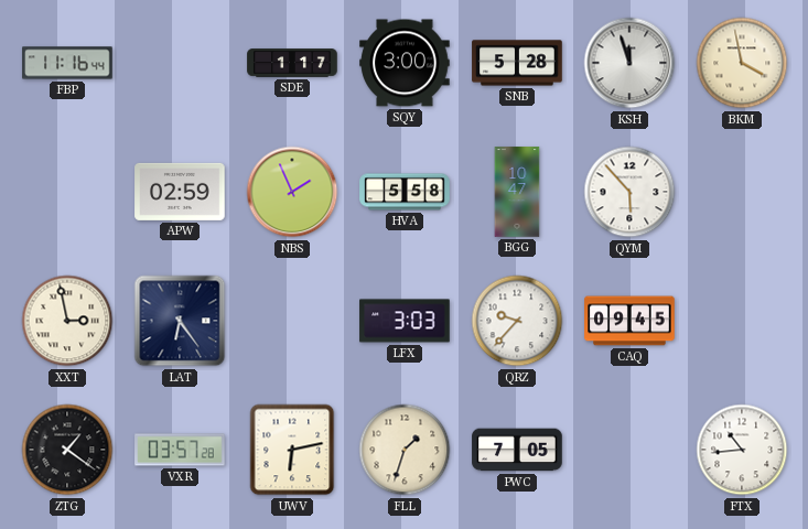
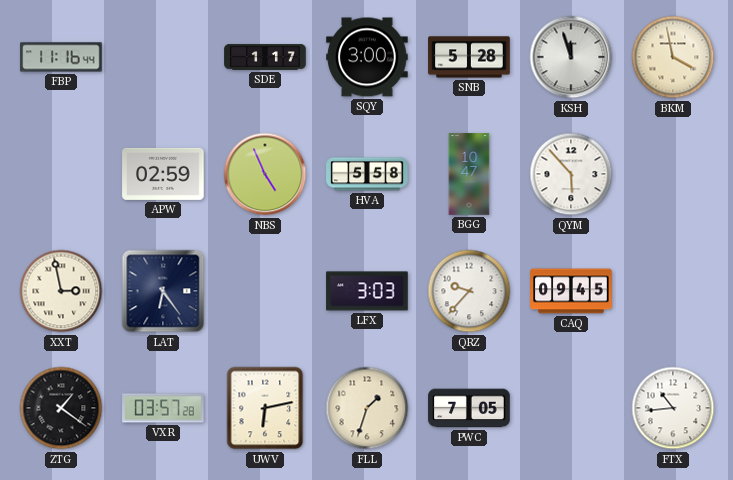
NBS: 1:56 -> 4:56 (265, 174)
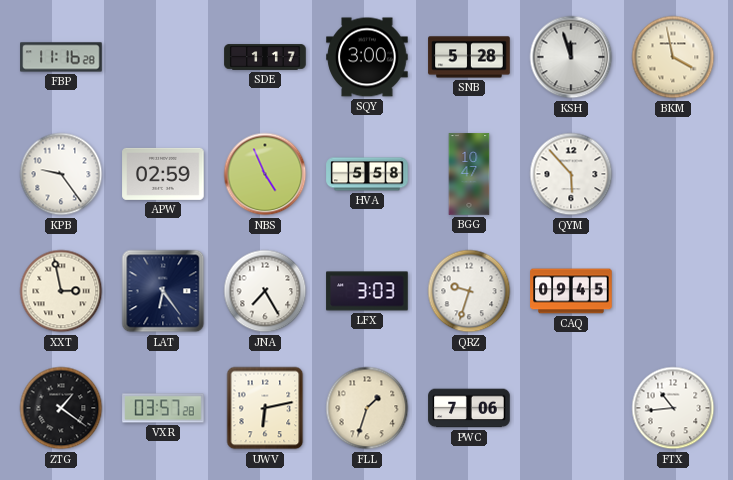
FBP: 11:16:44 -> 11:16:28 (61, 57)
KPB: none -> 9:24 (61, 174)
JNA: none -> 7:25 (265, 291)
QRZ: 9:37 -> 9:33 (469, 291)
PWC: 7:05 -> 7:06 (469, 408)
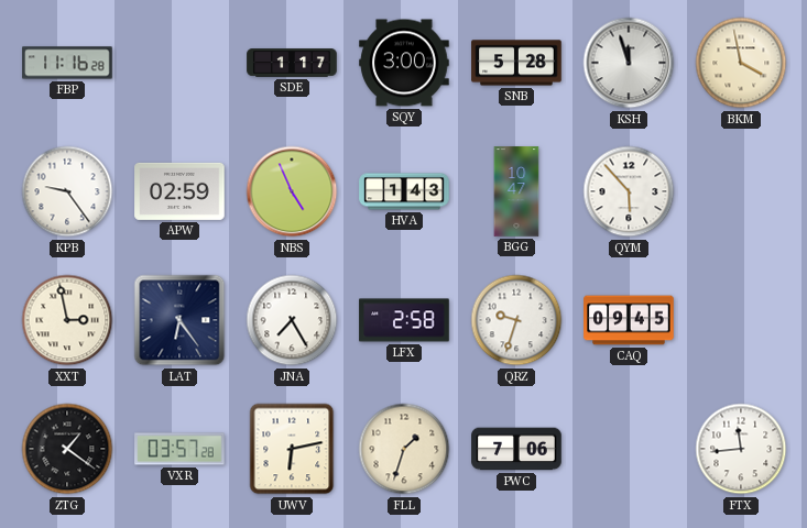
HVA: 5:58 -> 1:43 (404, 191)
LFX: 3:03 -> 2:58 (404, 320)
FTX: 10:44 -> 11:44 (741, 449)
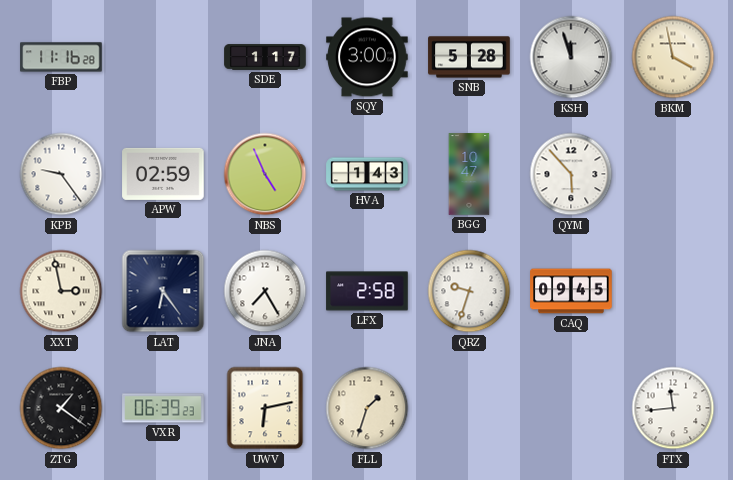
VXR: 03:57 -> 06:39 (163, 408)
PWC: 7:06 -> none (516, 449)
